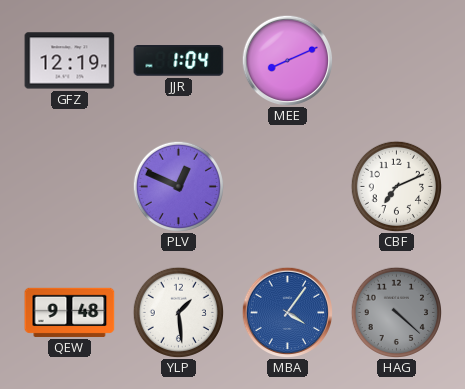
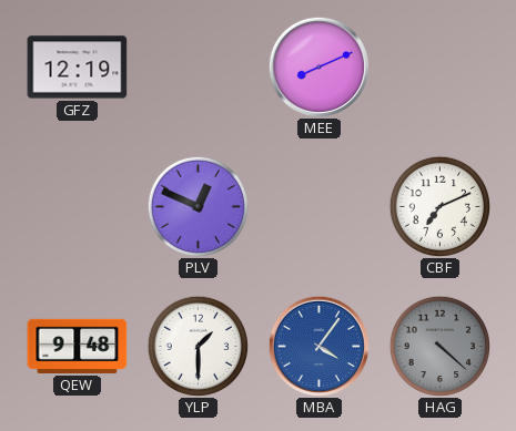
JJR: 1:04 -> none (179, 61)
YLP: 1:29 -> 1:30 (198, 346)
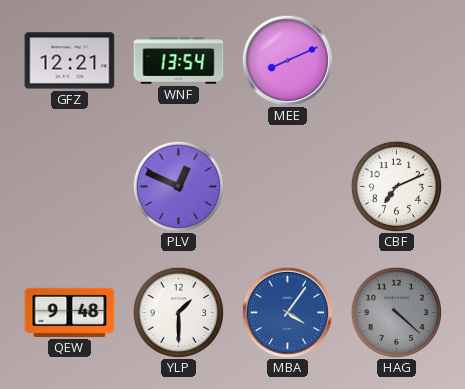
GFZ: 12:19 -> 12:21 (70, 61)
WNF: none -> 13:54 (179, 61)
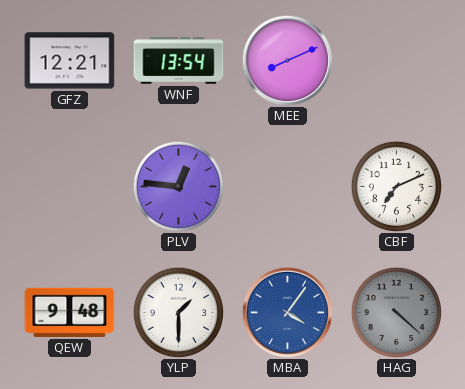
PLV: 12:49 -> 12:46 (178, 186)
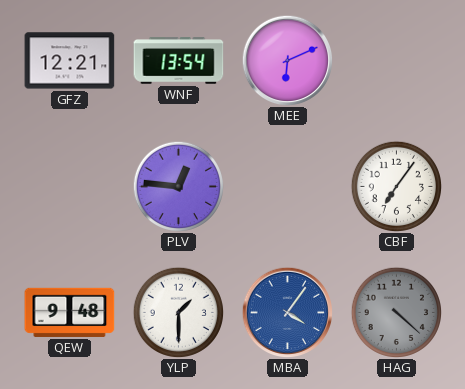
MEE: 8:11 -> 6:11 (287, 60)
CBF: 7:11 -> 7:06 (396, 186)
